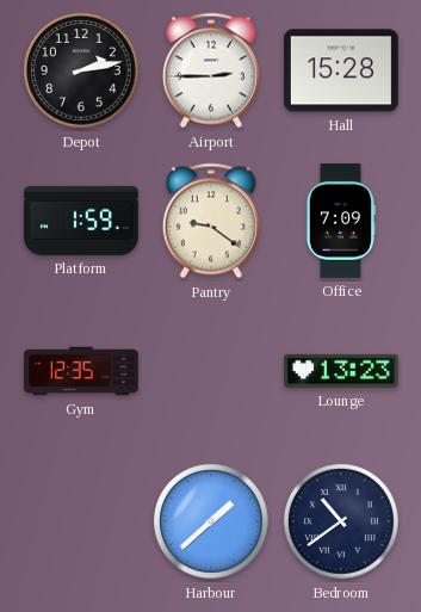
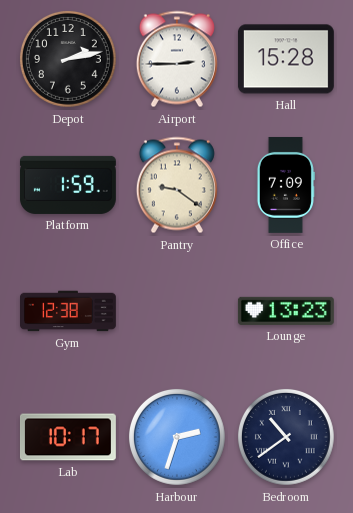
Gym: 12:35 -> 12:38 (69, 311)
Lab: none -> 10:17 (68, 437)
Harbour: 1:38 -> 2:33 (177, 437)
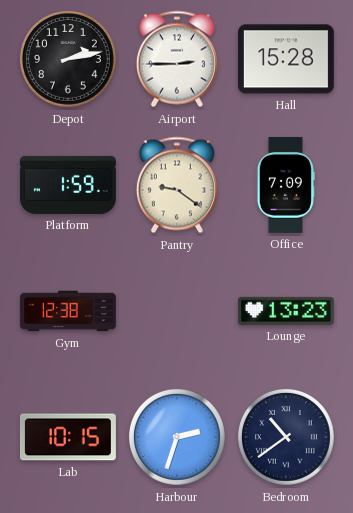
Lab: 10:17 -> 10:15 (68, 437)
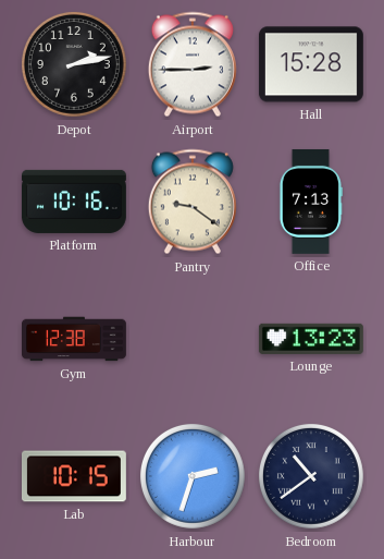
Platform: 1:59 -> 10:16 (74, 202)
Office: 7:09 -> 7:13 (310, 202)
